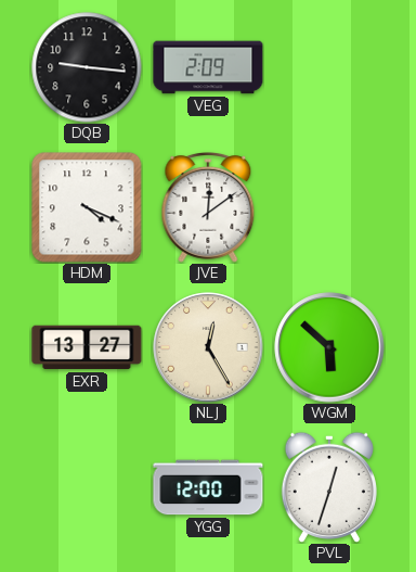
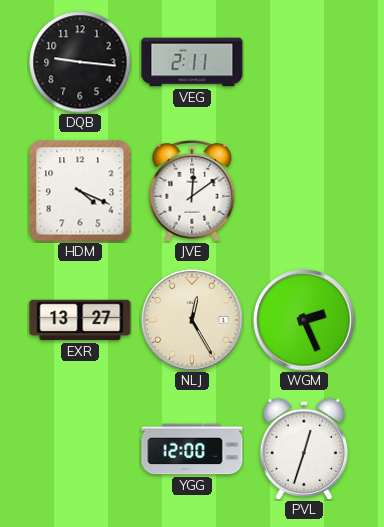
VEG: 2:09 -> 2:11 (192, 62)
WGM: 5:52 -> 2:26 (304, 320)
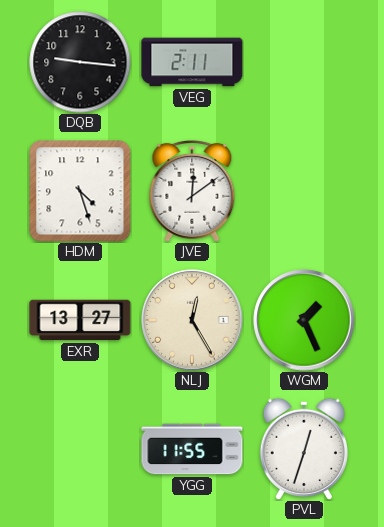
HDM: 4:19 -> 4:27 (80, 191)
WGM: 2:26 -> 1:26 (304, 320)
YGG: 12:00 -> 11:55 (192, 449)
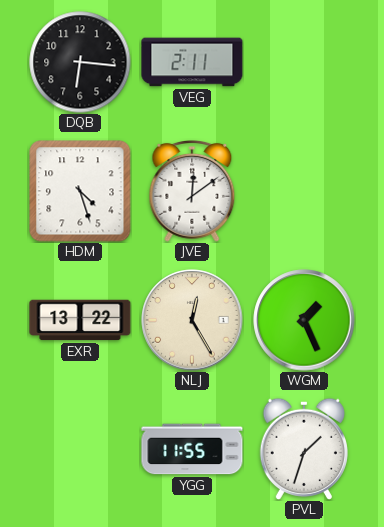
DQB: 9:16 -> 6:16 (80, 62)
EXR: 13:27 -> 13:22 (80, 320)
PVL: 12:33 -> 1:33 (304, 448)
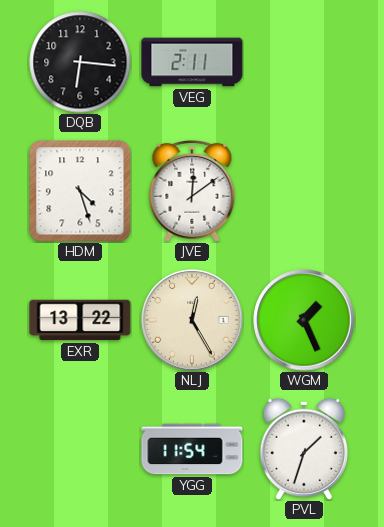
YGG: 11:55 -> 11:54 (192, 449)
